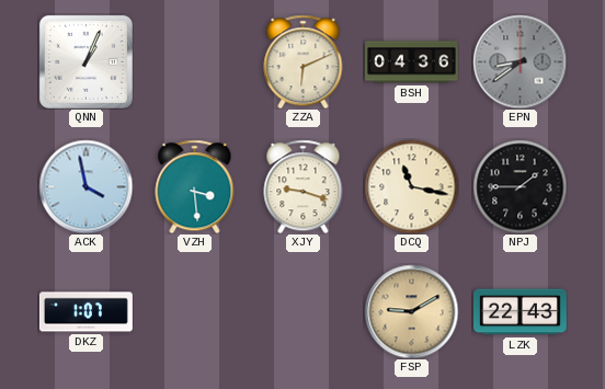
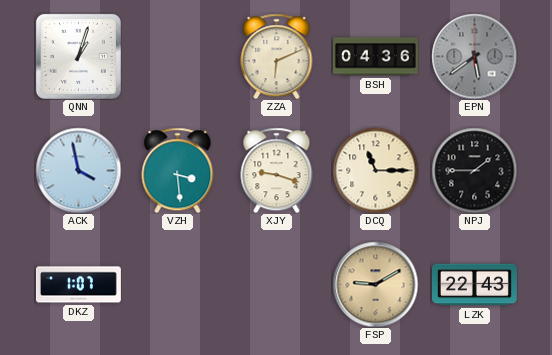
QNN: 1:04 -> 1:03 (78, 56)
EPN: 8:39 -> 5:39 (474, 56)
DCQ: 11:17 -> 11:15 (375, 170)
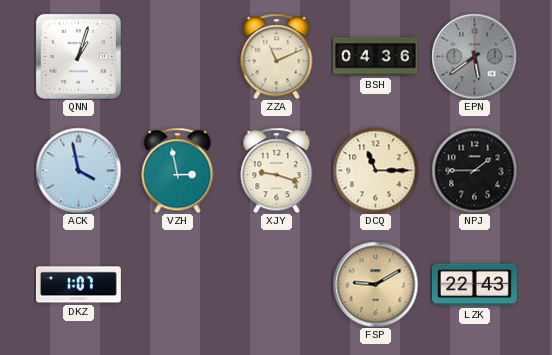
ZZA: 6:11 -> 11:11 (277, 56)
VZH: 3:29 -> 2:58 (178, 170)
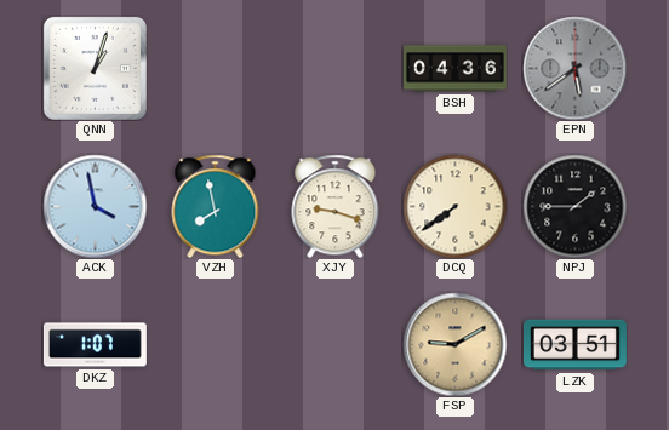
ZZA: 11:11 -> none (277, 56)
VZH: 2:58 -> 7:58 (216, 206)
DCQ: 11:15 -> 7:39 (454, 206)
LZK: 22:43 -> 03:51 (574, 345)
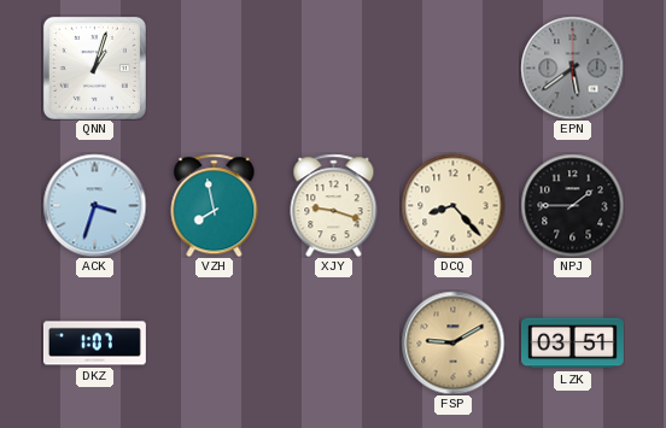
BSH: 04:36 -> none (454, 69)
ACK: 3:58 -> 3:33 (94, 205)
DCQ: 7:39 -> 8:23 (452, 205)
